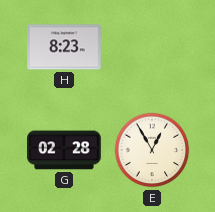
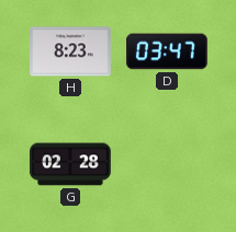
D: none -> 03:47 (168, 51)
E: 12:55 -> none (152, 150)
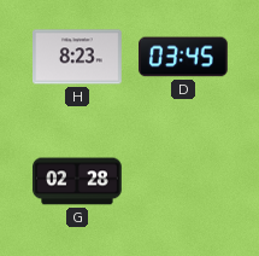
D: 03:47 -> 03:45 (184, 57)
